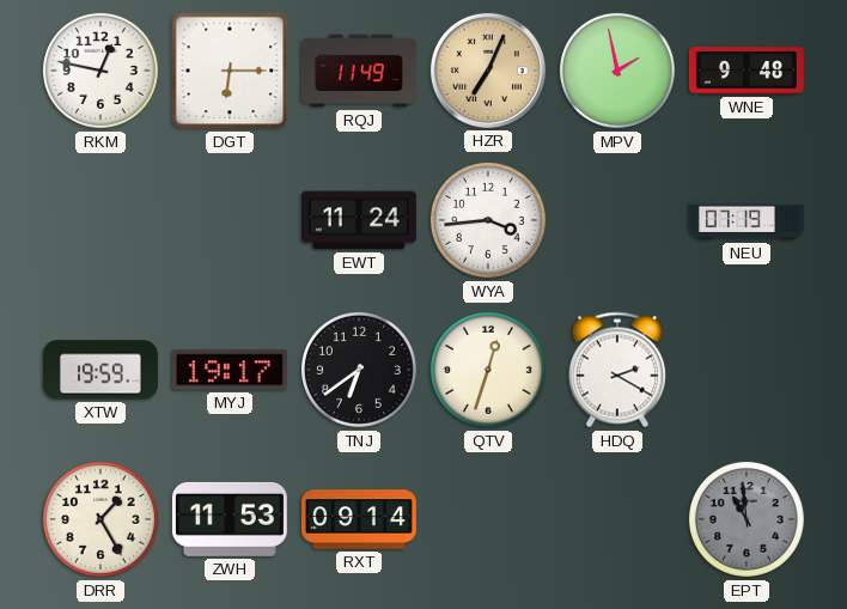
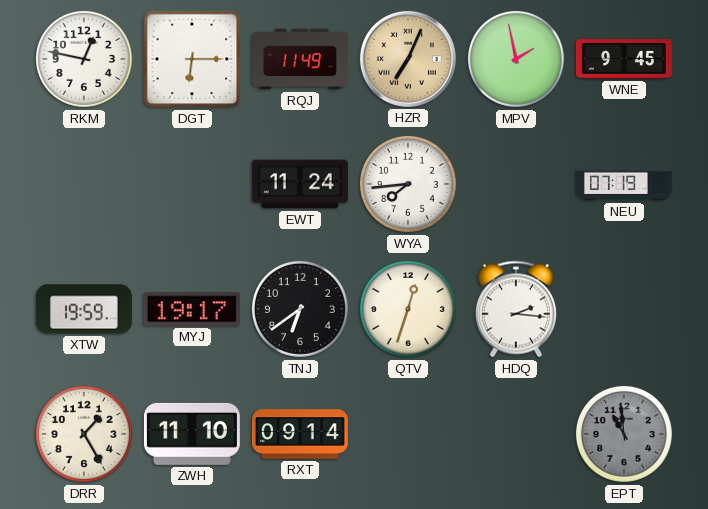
WNE: 9:48 -> 9:45 (624, 59)
WYA: 3:44 -> 7:44 (408, 184)
HDQ: 2:20 -> 2:16 (516, 309)
ZWH: 11:53 -> 11:10 (192, 434)
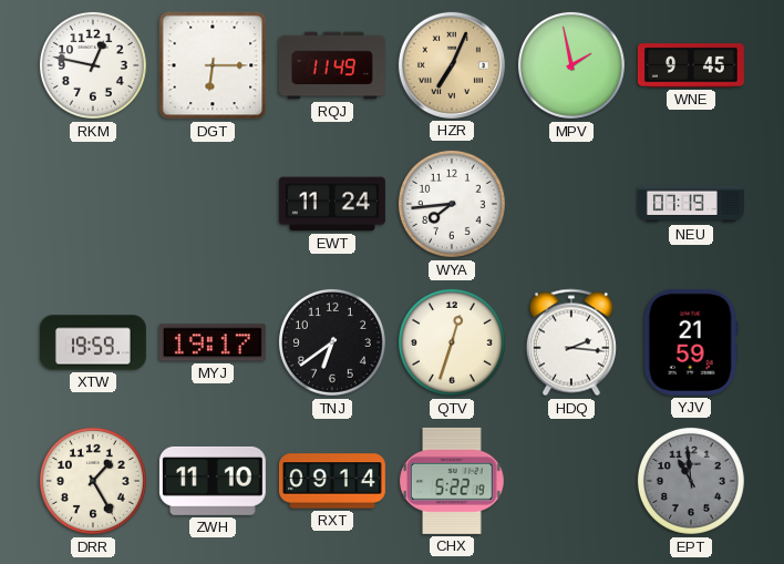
YJV: none -> 21:59 (691, 342)
CHX: none -> 5:22 (452, 481)
